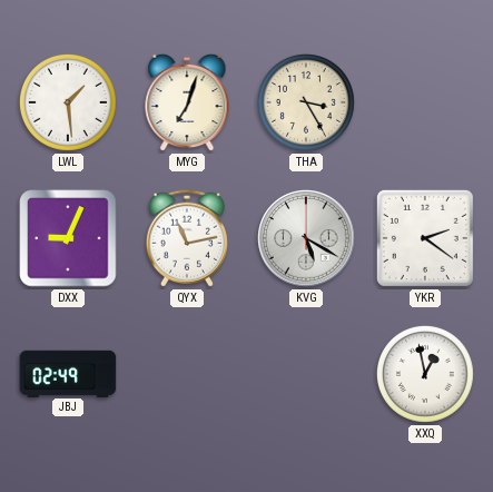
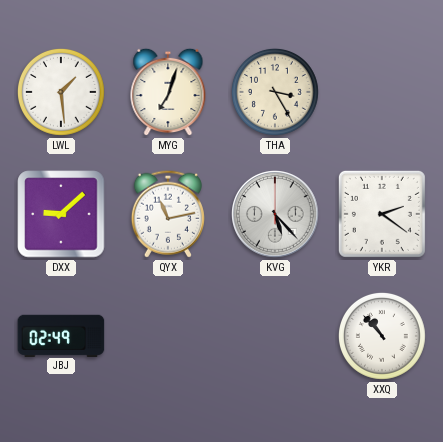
DXX: 9:04 -> 9:08 (61, 214)
KVG: 5:20 -> 5:23 (276, 215)
XXQ: 12:58 -> 10:53 (382, 336)
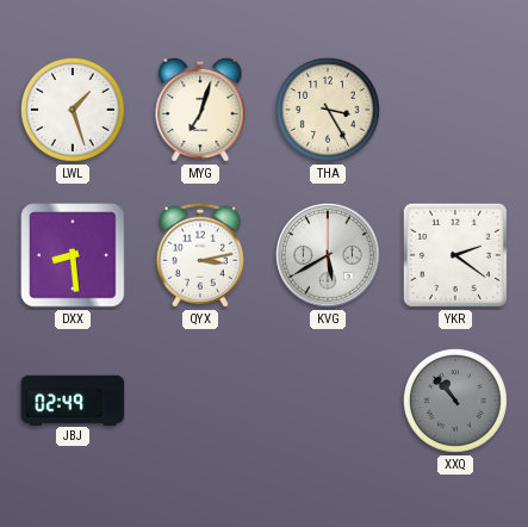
LWL: 1:29 -> 1:27 (73, 110)
DXX: 9:08 -> 8:29 (73, 255)
QYX: 11:13 -> 3:13 (200, 255)
KVG: 5:23 -> 5:40 (329, 256)
XXQ dial: white -> grey (455, 401)
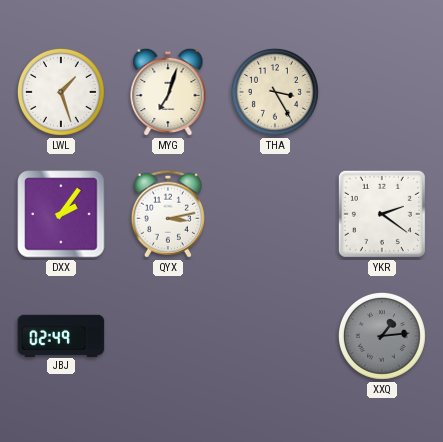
DXX: 8:29 -> 2:06 (61, 214)
KVG: 5:40 -> none (329, 256)
XXQ: 10:53 -> 1:14 (382, 336)
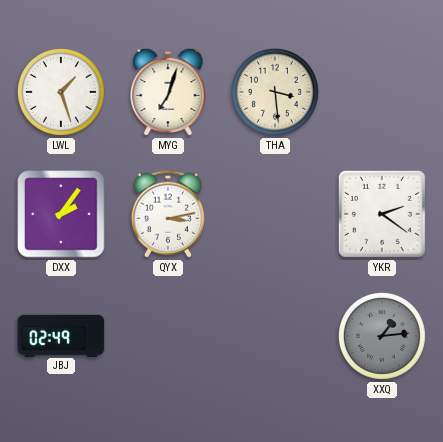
THA: 3:25 -> 3:29 (275, 92)
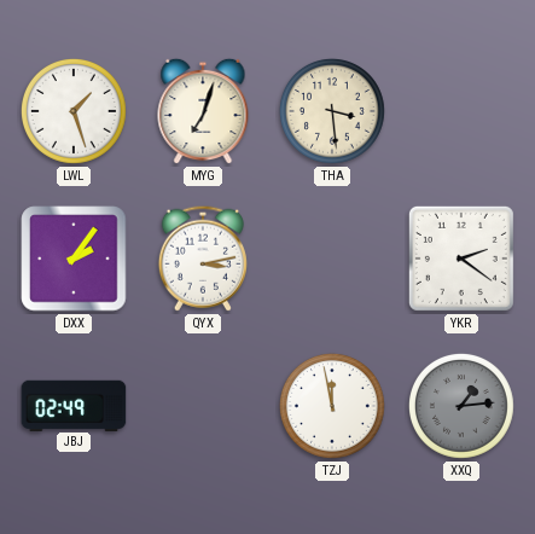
TZJ: none -> 11:58 (332, 406)
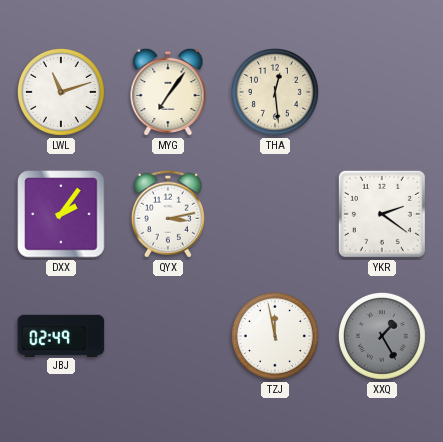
LWL: 1:27 -> 11:12 (61, 92)
MYG: 7:03 -> 7:06 (168, 92)
THA: 3:29 -> 12:29 (275, 92)
XXQ: 1:14 -> 1:25 (382, 336)
